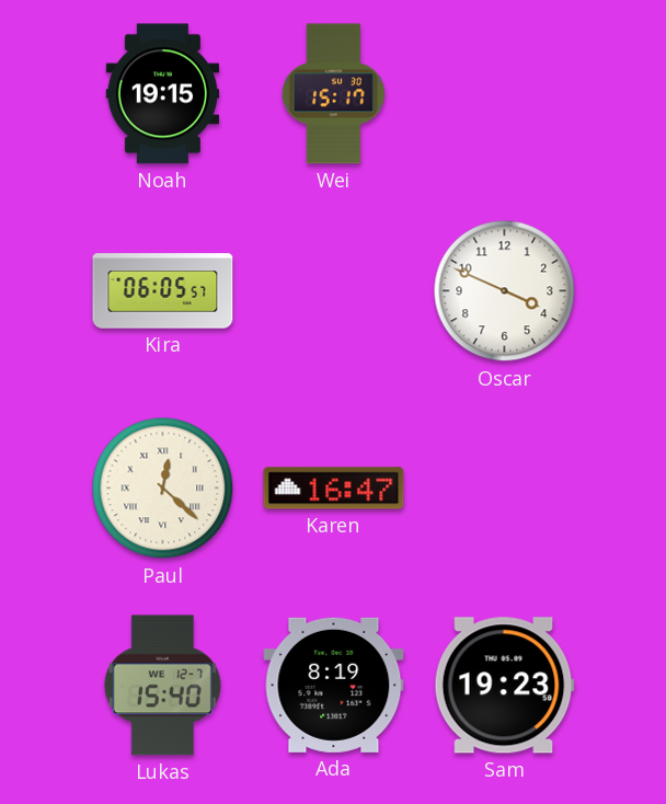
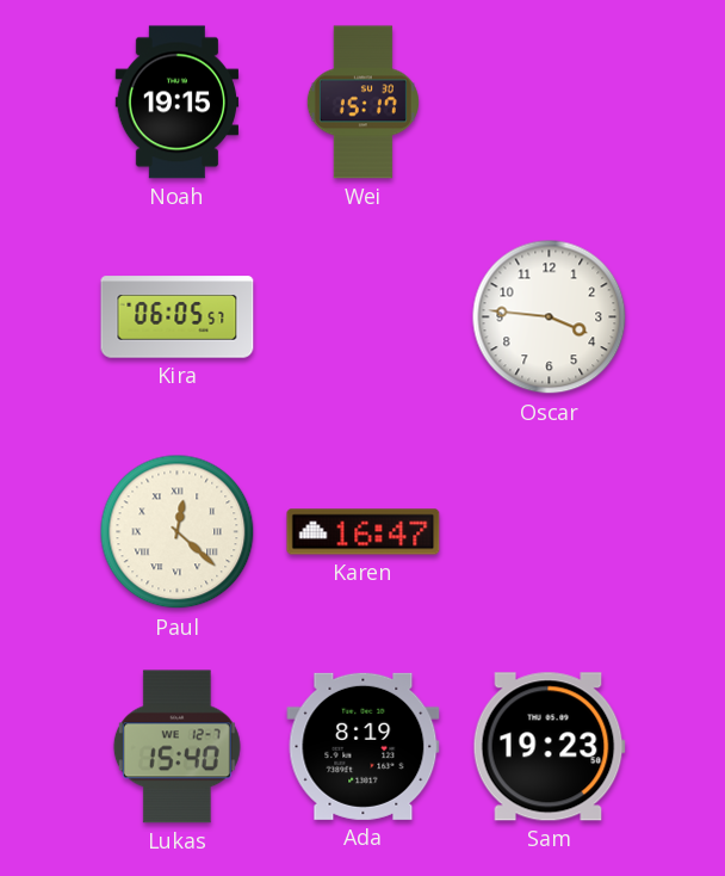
Oscar: 3:49 -> 3:46 (550, 317)
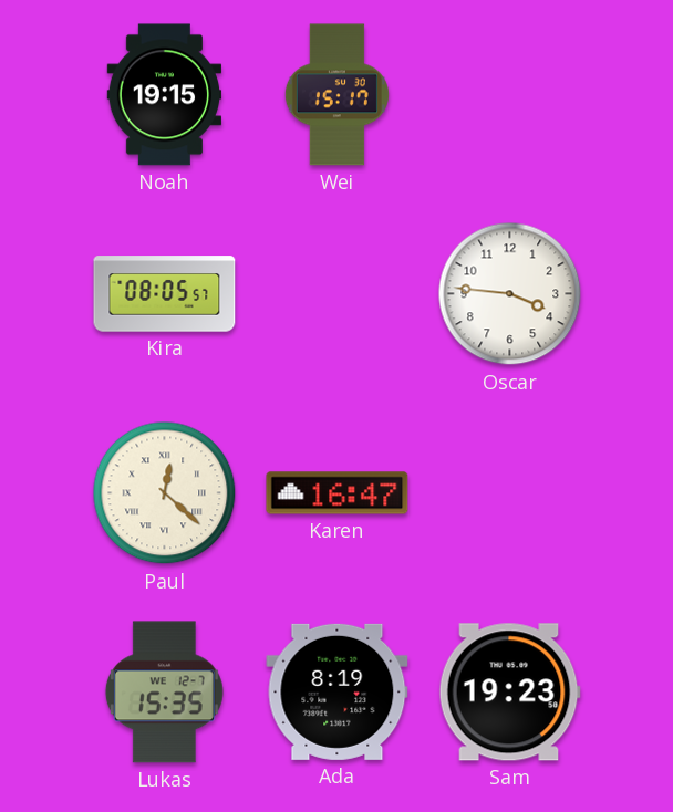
Kira: 06:05 -> 08:05 (165, 294)
Lukas: 15:40 -> 15:35 (164, 693)
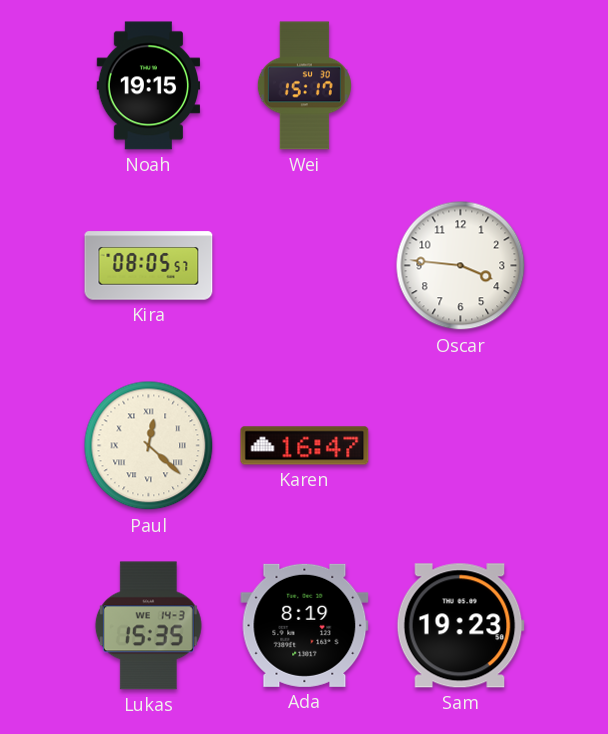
Lukas date: WE 12-7 -> WE 14-3 (148, 626)
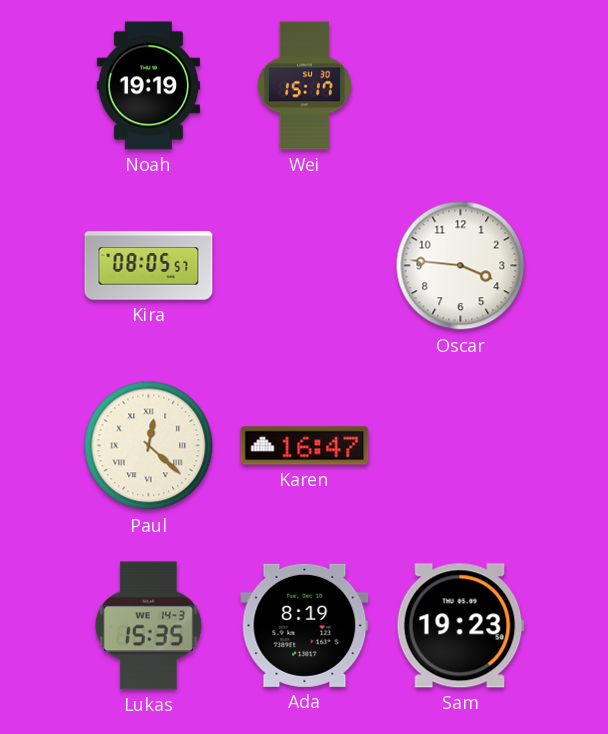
Noah: 19:15 -> 19:19 (149, 86)
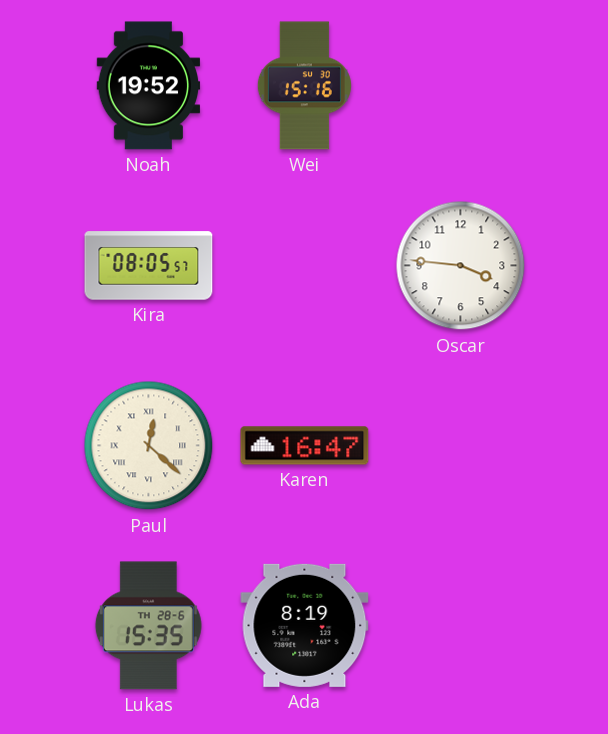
Noah: 19:19 -> 19:52 (149, 86)
Wei: 15:17 -> 15:16 (304, 86)
Lukas date: WE 14-3 -> TH 28-6 (148, 626)
Sam: 19:23 -> none (460, 626)
